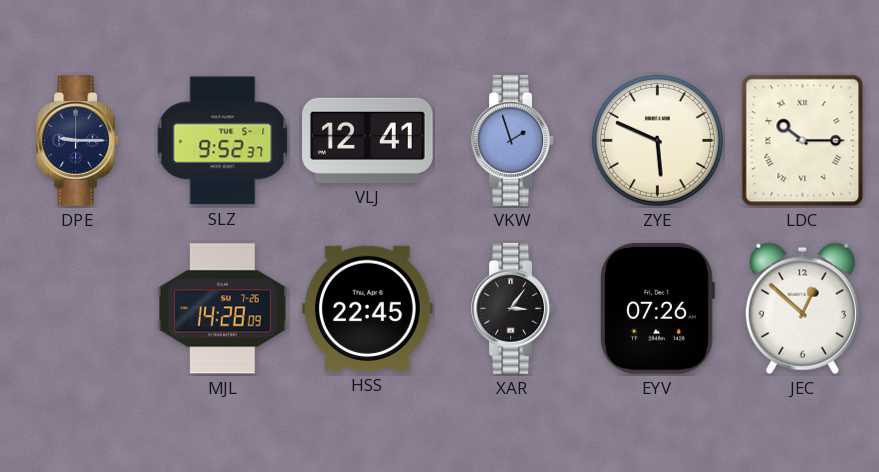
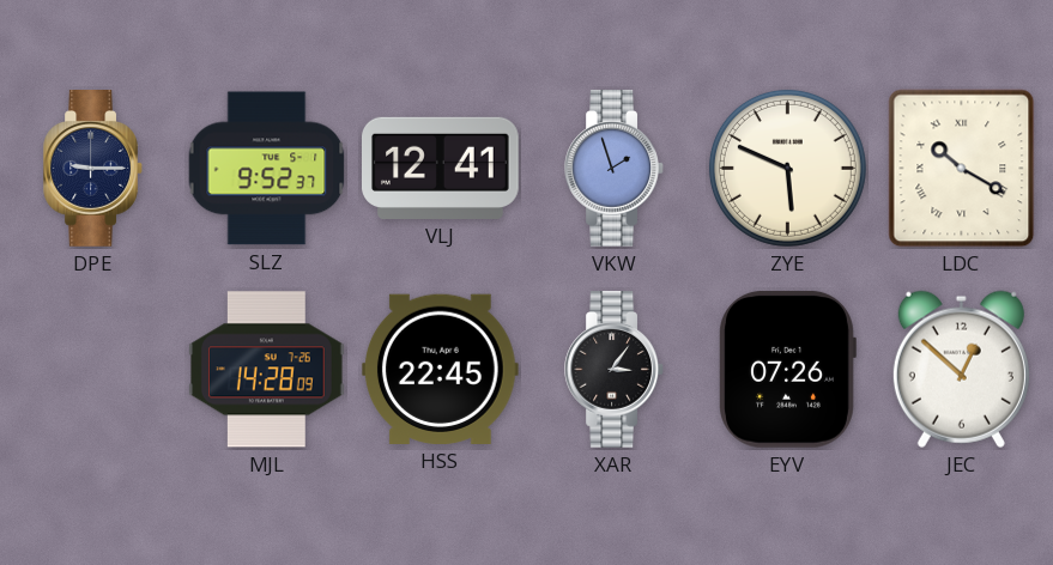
LDC: 10:15 -> 10:20 (962, 169)
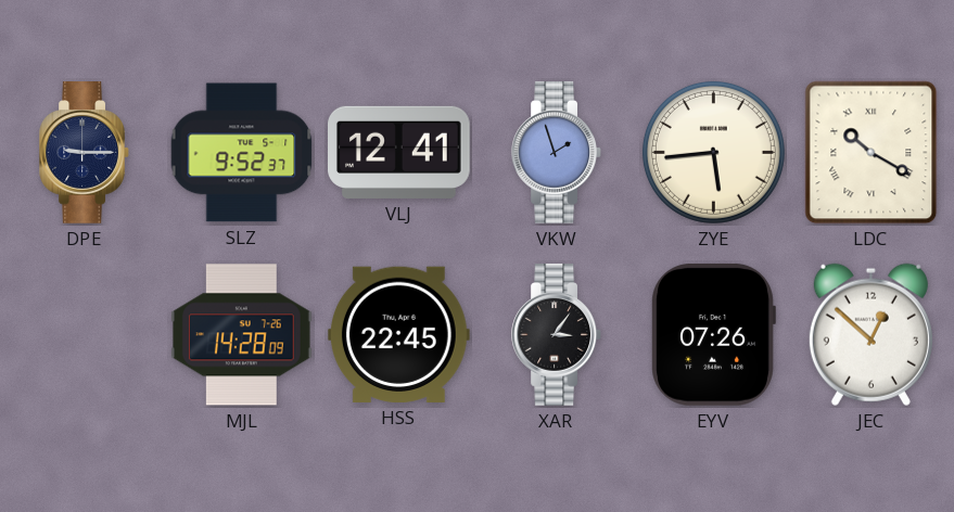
ZYE: 5:49 -> 5:44 (713, 152)
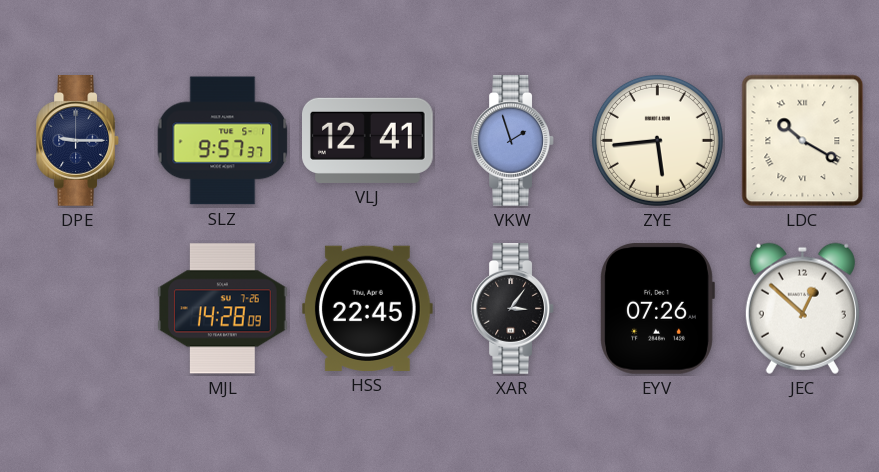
SLZ: 9:52 -> 9:57 (223, 141)
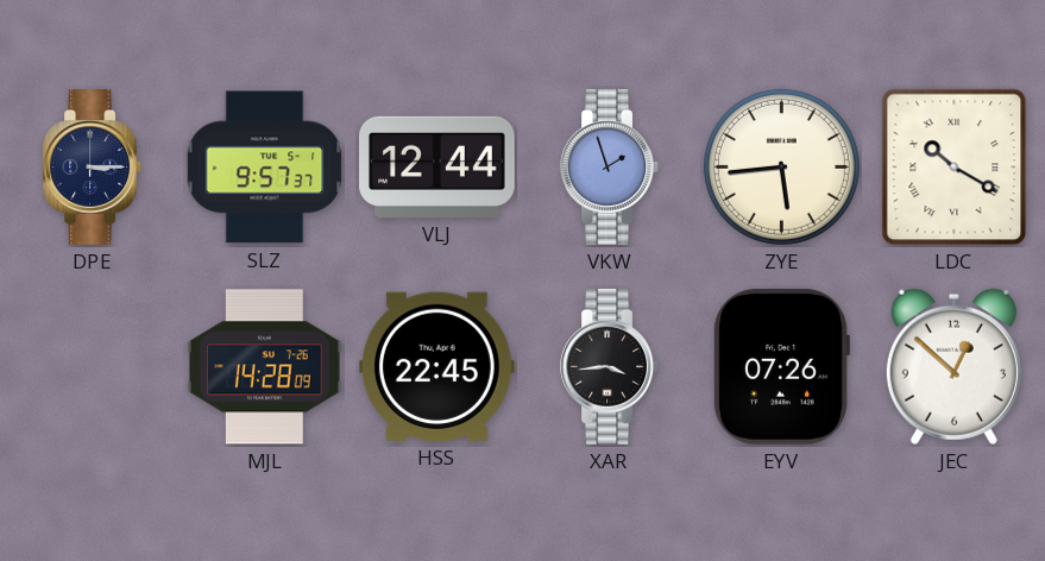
DPE: 9:15 -> 3:15 (92, 168)
VLJ: 12:41 -> 12:44 (437, 166)
XAR: 3:06 -> 3:44 (609, 367)
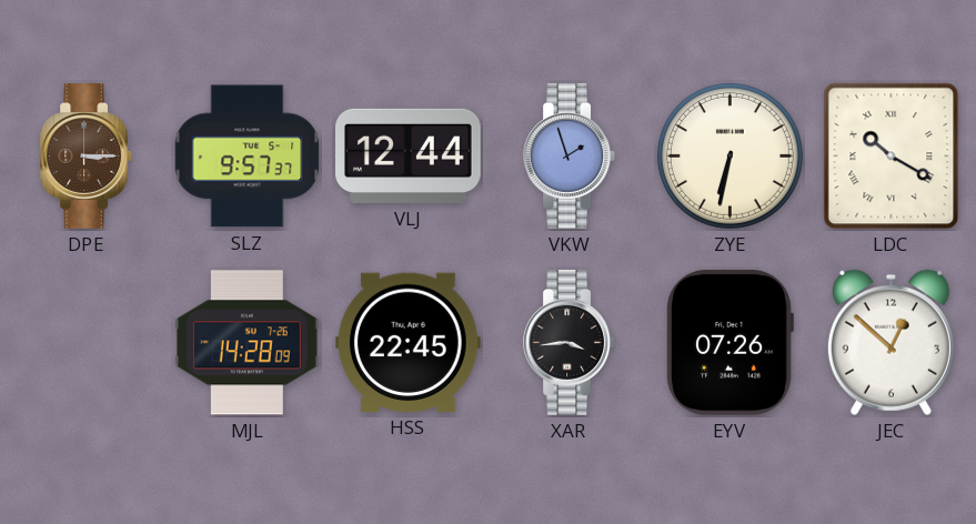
DPE dial: navy -> brown (85, 157)
ZYE: 5:44 -> 6:32 (730, 155)
